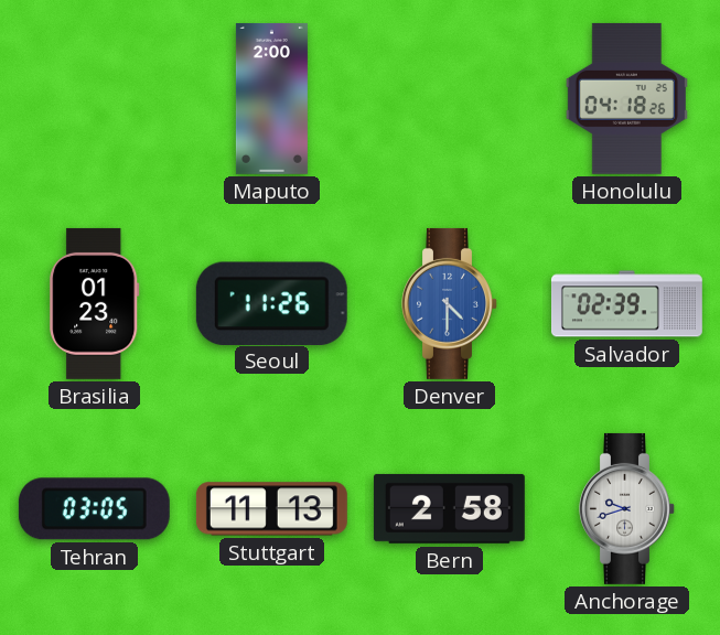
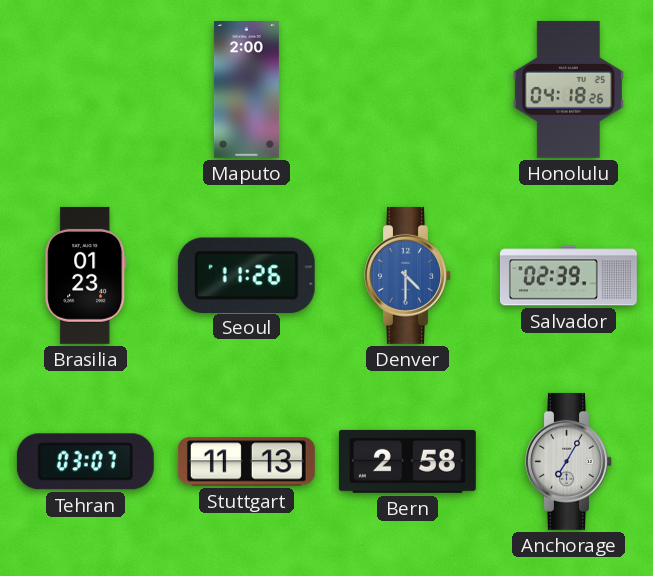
Tehran: 03:05 -> 03:07 (85, 462)
Anchorage: 9:42 -> 7:05 (569, 461)
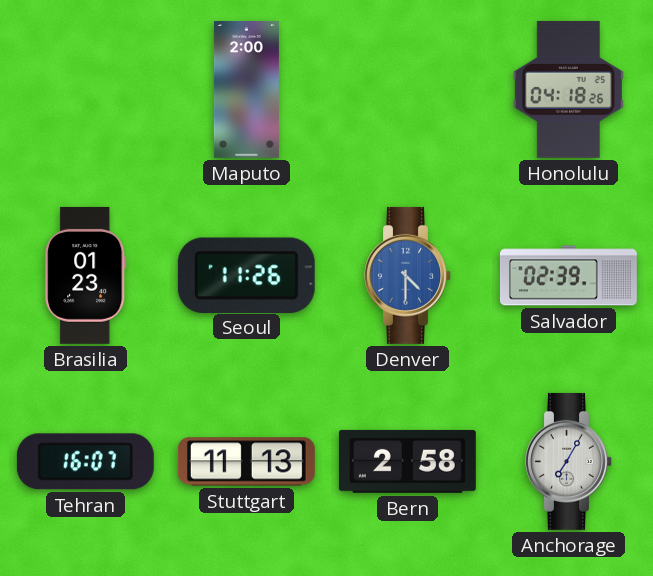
Tehran: 03:07 -> 16:07 (85, 462)
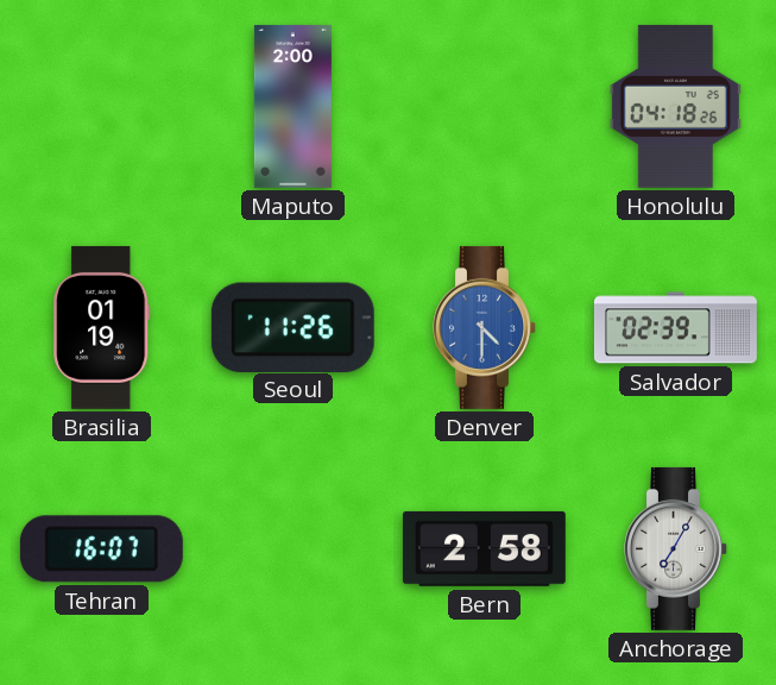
Brasilia: 01:23 -> 01:19 (102, 327)
Stuttgart: 11:13 -> none (246, 462)
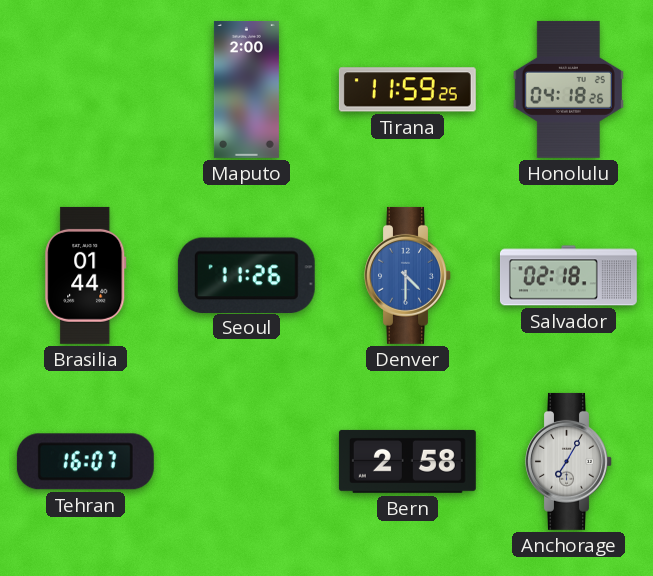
Tirana: none -> 11:59 (407, 90)
Brasilia: 01:19 -> 01:44 (86, 275)
Salvador: 02:39 -> 02:18 (568, 276)
